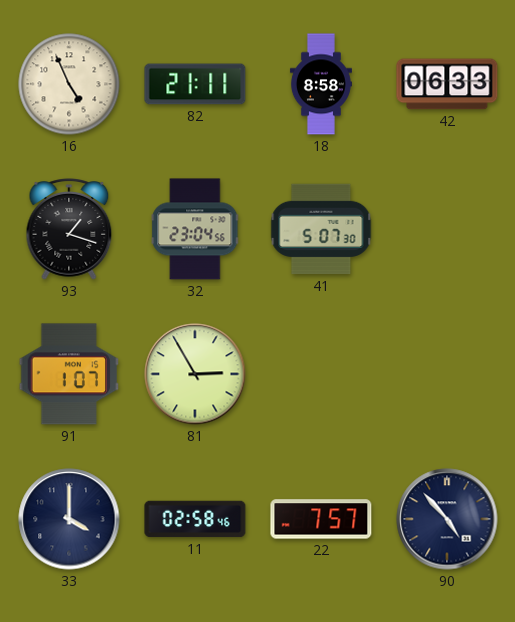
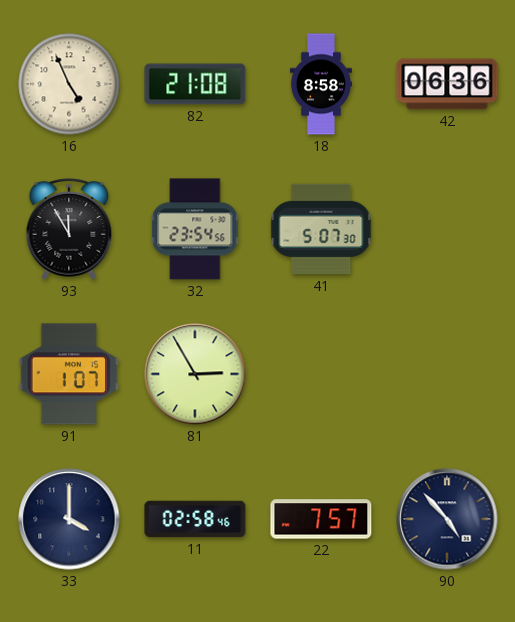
82: 21:11 -> 21:08 (195, 84)
42: 06:33 -> 06:36 (447, 84)
93: 1:18 -> 11:55 (69, 229)
32: 23:04 -> 23:54 (195, 229)
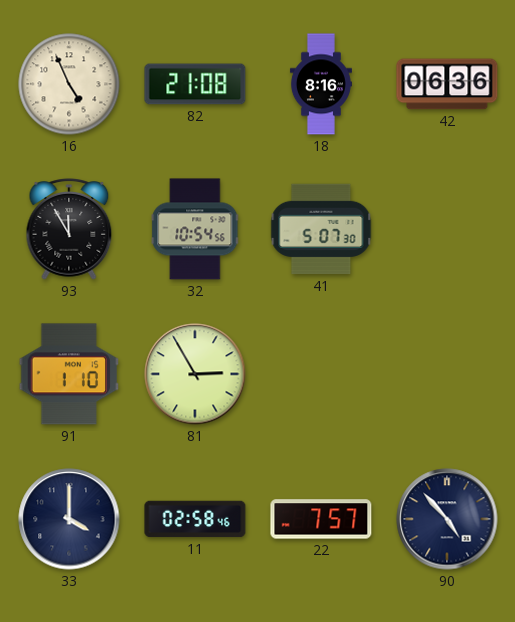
18: 8:58 -> 8:16 (321, 84)
32: 23:54 -> 10:54 (195, 229)
91: 1:07 -> 1:10 (68, 374)
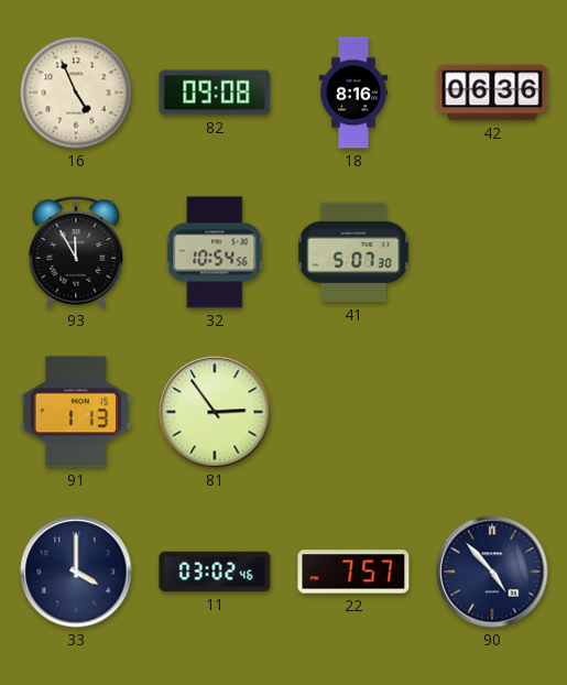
82: 21:08 -> 09:08 (215, 93)
91: 1:10 -> 1:13 (75, 412)
81: 2:55 -> 2:54 (215, 412)
11: 02:58 -> 03:02 (215, 572)
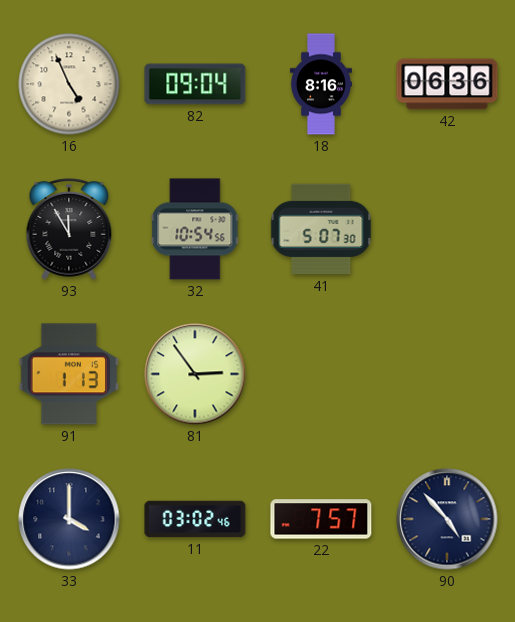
82: 09:08 -> 09:04 (195, 84)
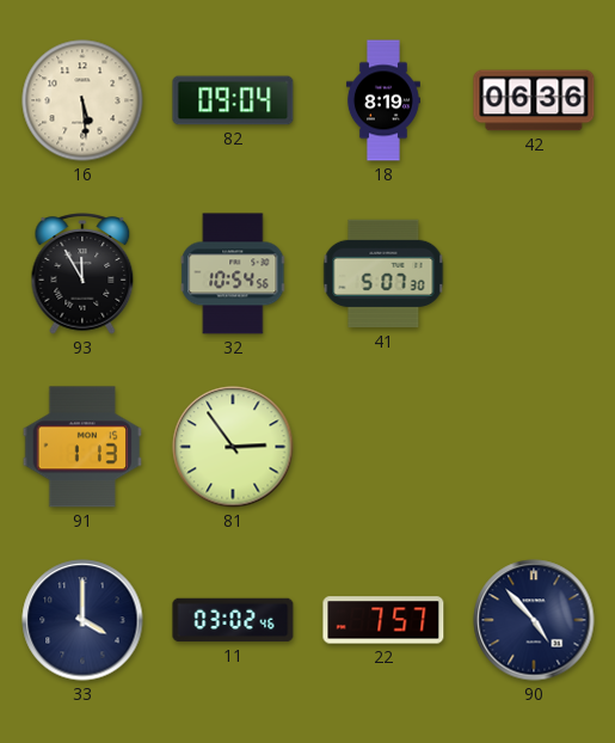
16: 4:56 -> 5:29 (82, 100)
18: 8:16 -> 8:19 (383, 100)
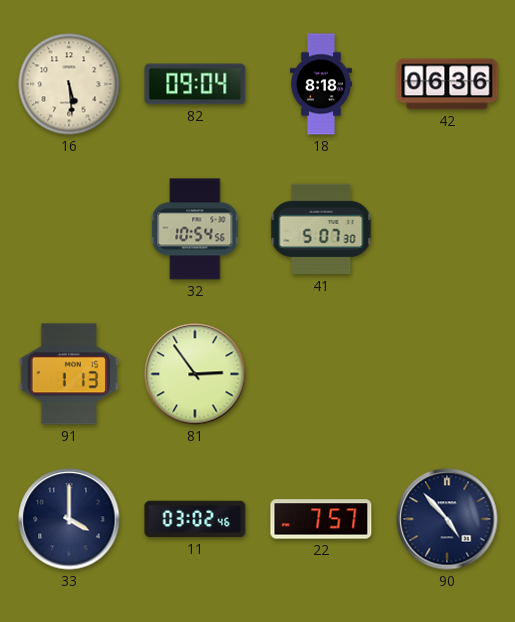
18: 8:19 -> 8:18 (321, 84)
93: 11:55 -> none (82, 274)
